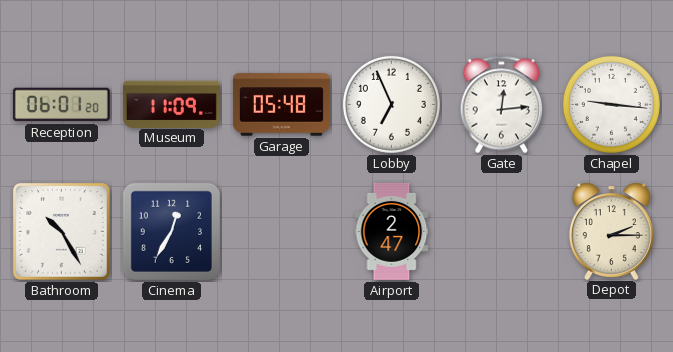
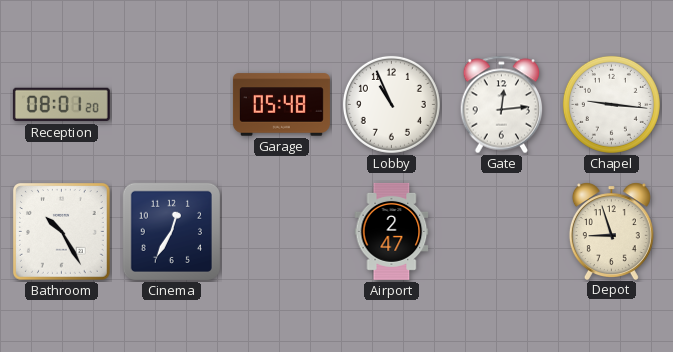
Reception: 06:01 -> 08:01 (61, 105)
Museum: 11:09 -> none (171, 104)
Lobby: 6:56 -> 10:56 (391, 104)
Depot: 2:15 -> 8:57 (611, 231)
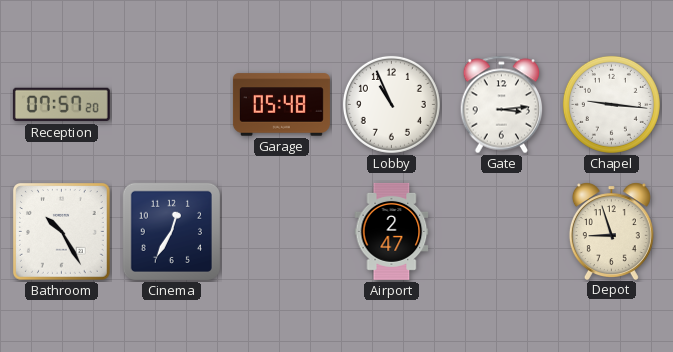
Reception: 08:01 -> 07:57 (61, 105)
Gate: 12:14 -> 3:14 (502, 105)
